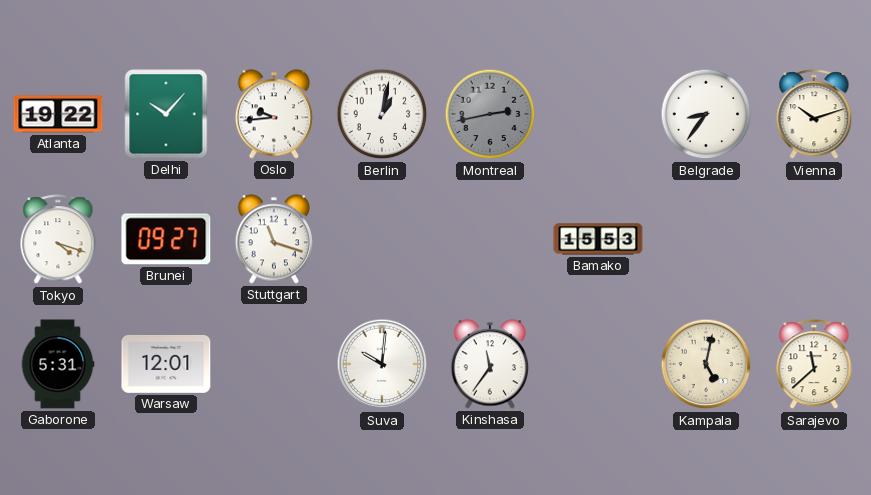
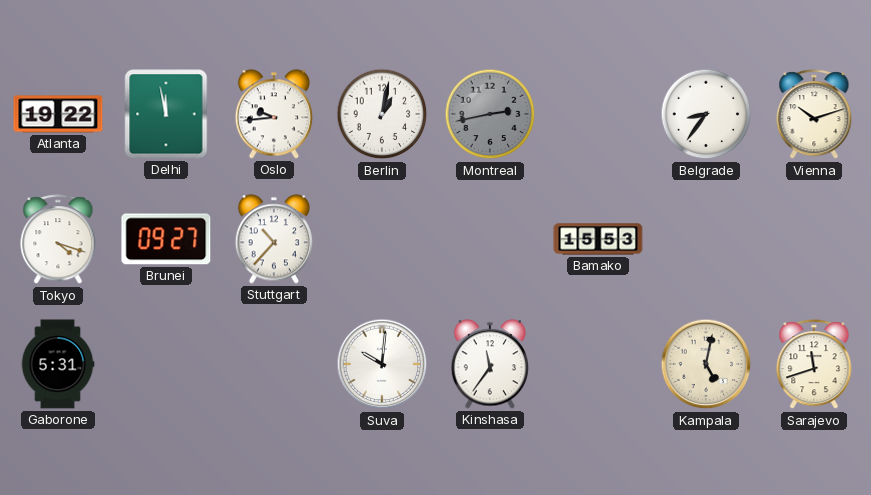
Delhi: 10:07 -> 11:58 (166, 114)
Stuttgart: 11:18 -> 10:37 (273, 239)
Warsaw: 12:01 -> none (166, 364)
Sarajevo: 11:38 -> 11:42 (814, 365)
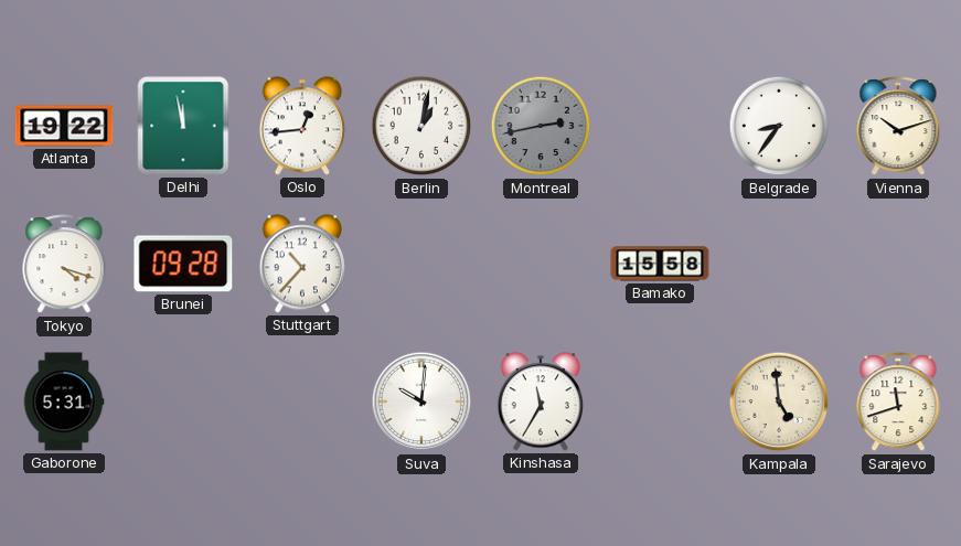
Oslo: 9:44 -> 12:44 (301, 126)
Brunei: 09:27 -> 09:28 (183, 264)
Bamako: 15:53 -> 15:58 (660, 264)
Kinshasa: 11:36 -> 11:35 (540, 402)
Kampala: 5:02 -> 4:59 (779, 402)
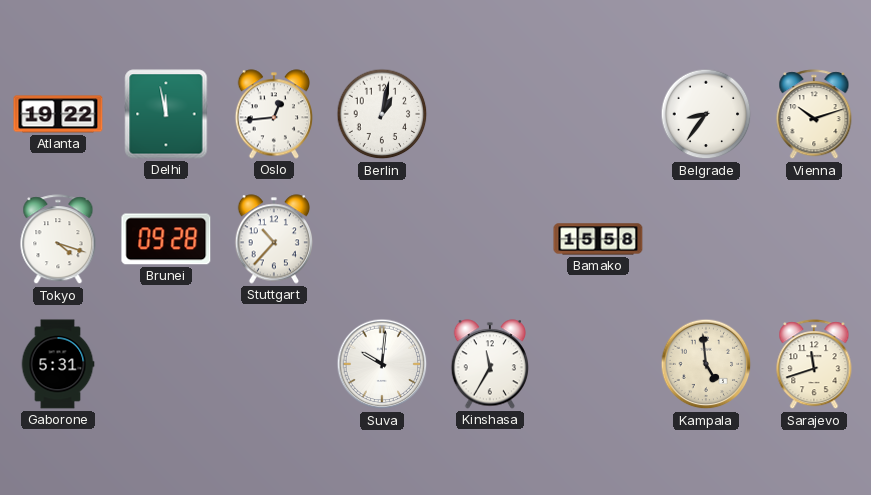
Montreal: 2:43 -> none (541, 126)
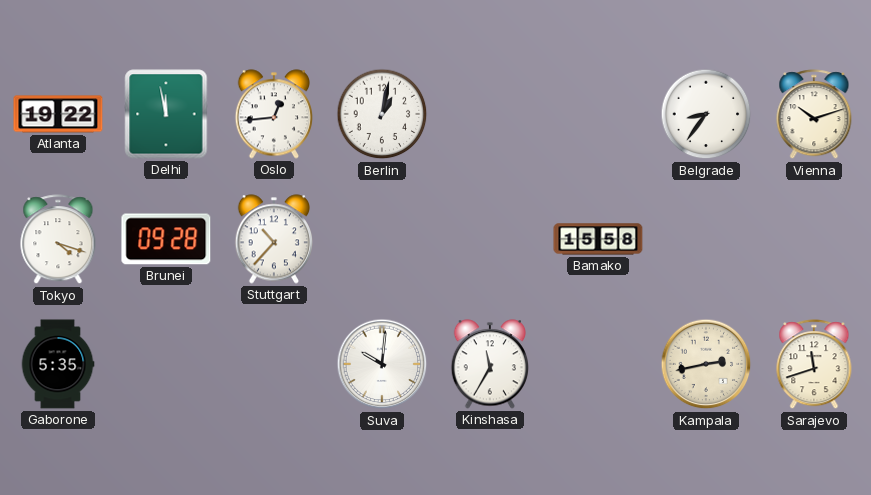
Gaborone: 5:31 -> 5:35 (58, 364)
Kampala: 4:59 -> 2:43 (706, 364)
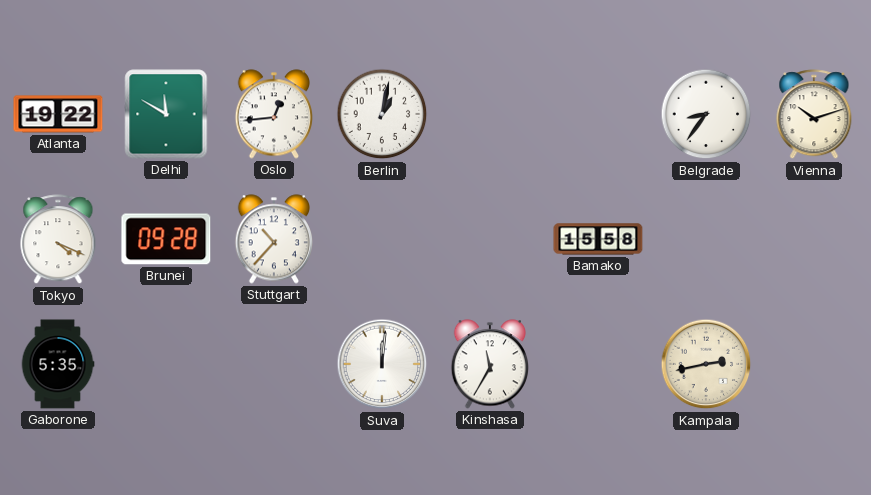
Delhi: 11:58 -> 11:50 (166, 114)
Tokyo: 4:18 -> 4:19 (58, 240)
Suva: 10:01 -> 12:01 (382, 364)
Sarajevo: 11:42 -> none (814, 365)
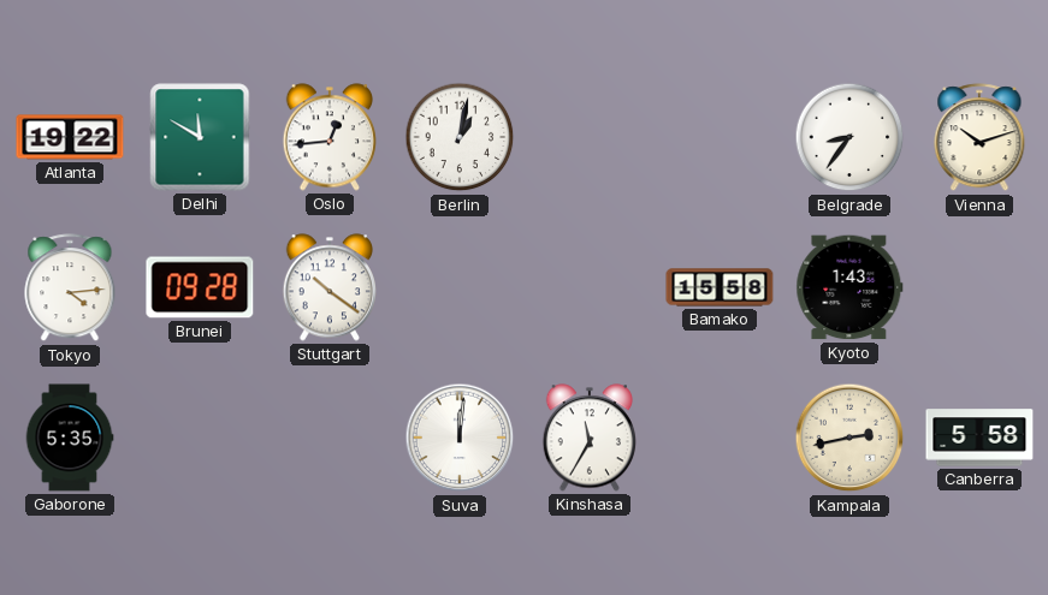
Tokyo: 4:19 -> 4:14 (70, 288)
Stuttgart: 10:37 -> 10:21 (328, 287)
Kyoto: none -> 1:43 (849, 287)
Canberra: none -> 5:58 (979, 438)
